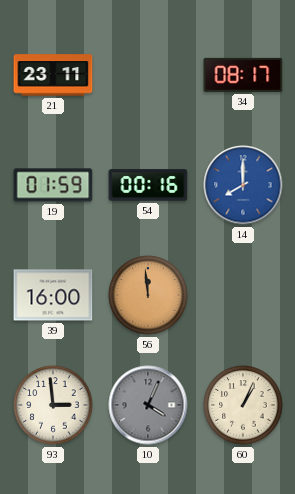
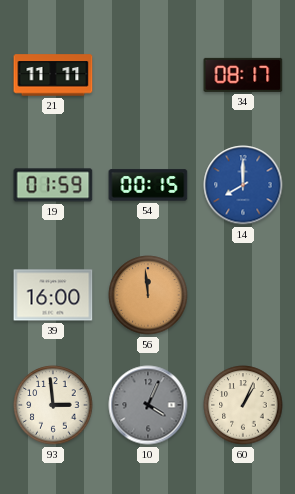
21: 23:11 -> 11:11 (53, 75)
54: 00:16 -> 00:15 (148, 185)
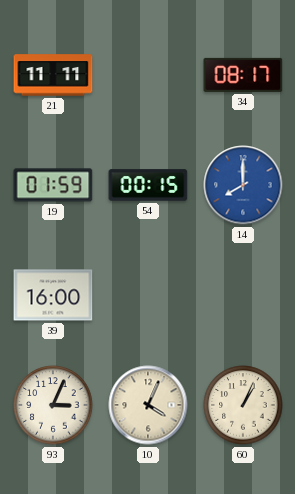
56: 11:59 -> none (148, 295)
93: 2:59 -> 3:04 (53, 405)
10 dial: grey -> cream (148, 405)
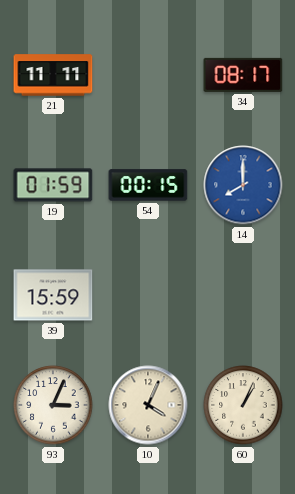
39: 16:00 -> 15:59 (53, 295)
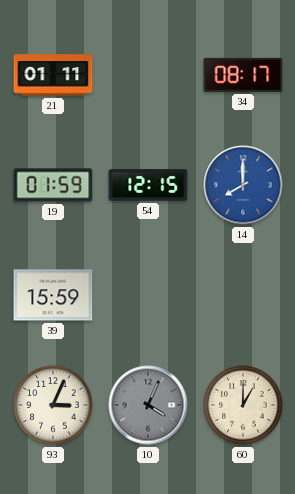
21: 11:11 -> 01:11 (53, 75)
54: 00:15 -> 12:15 (148, 185)
10 dial: cream -> grey (148, 405)
60: 1:04 -> 1:00 (243, 405)
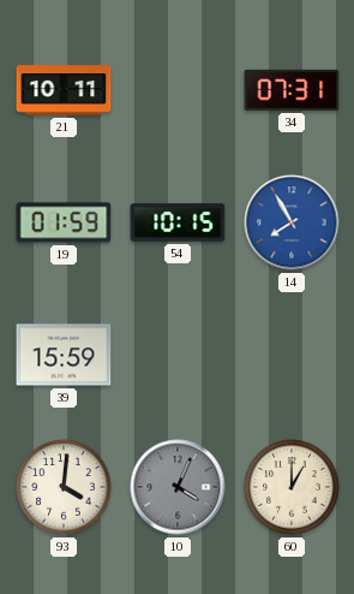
21: 01:11 -> 10:11 (64, 90)
34: 08:17 -> 07:31 (292, 90)
54: 12:15 -> 10:15 (178, 222)
14: 8:00 -> 7:55 (292, 222)
93: 3:04 -> 4:01 (64, 487)
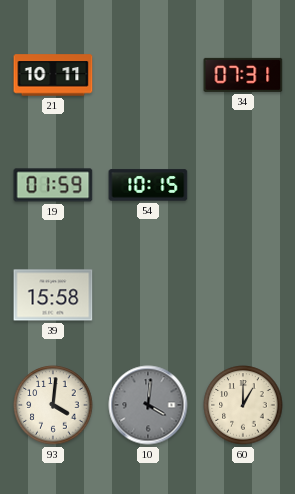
14: 7:55 -> none (292, 222)
39: 15:59 -> 15:58 (53, 295)
10: 4:04 -> 4:01 (148, 405)
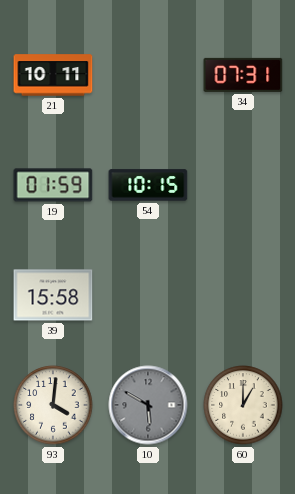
10: 4:01 -> 5:50 (148, 405)
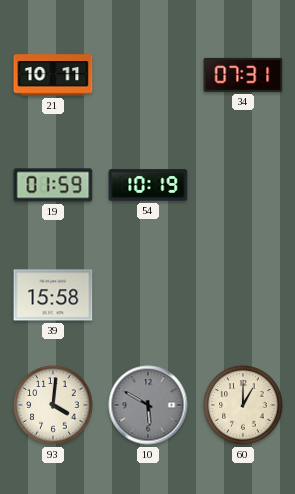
54: 10:15 -> 10:19 (148, 185)
